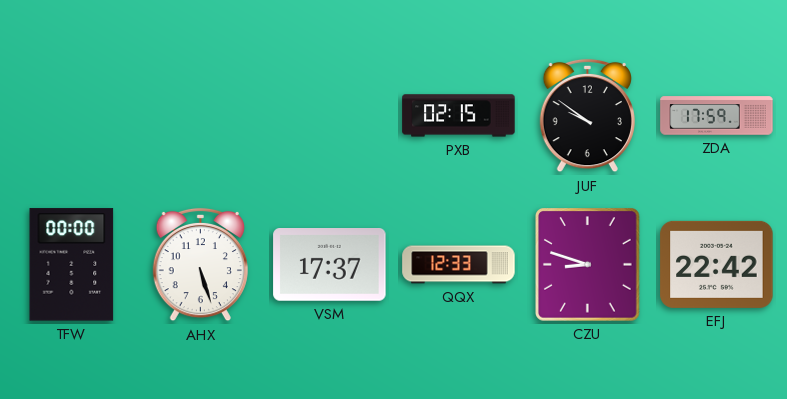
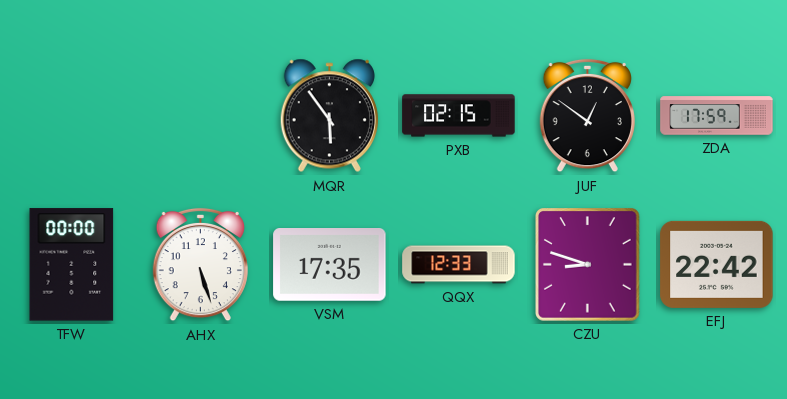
MQR: none -> 5:54 (329, 116)
JUF: 9:51 -> 12:51 (587, 116)
VSM: 17:37 -> 17:35 (330, 265)
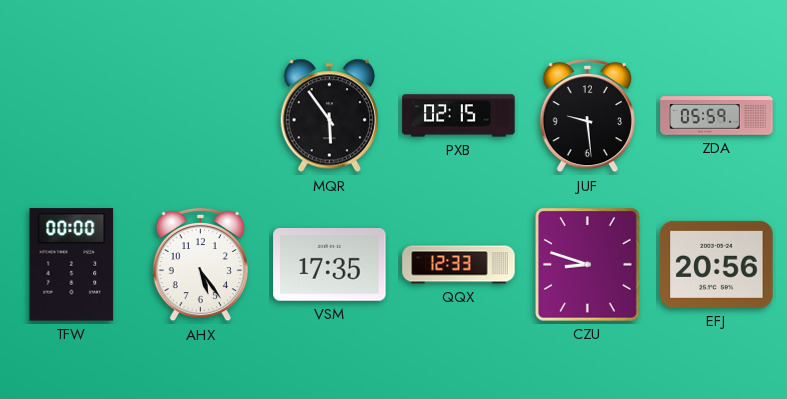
JUF: 12:51 -> 9:29 (587, 116)
ZDA: 17:59 -> 05:59 (717, 116)
AHX: 5:27 -> 5:24 (200, 265)
EFJ: 22:42 -> 20:56 (717, 264)
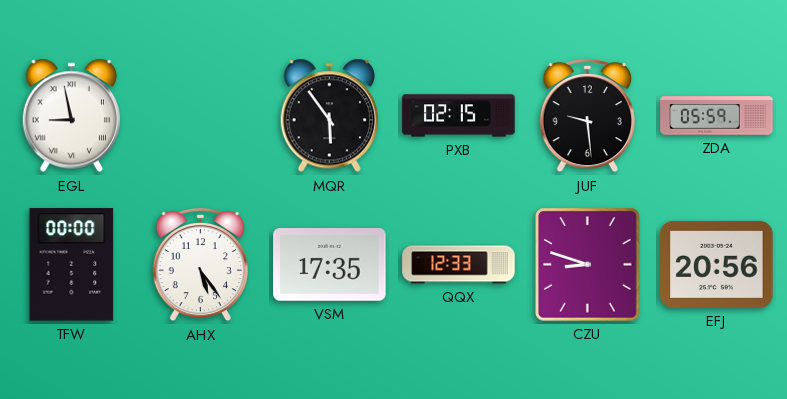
EGL: none -> 8:58 (71, 116)
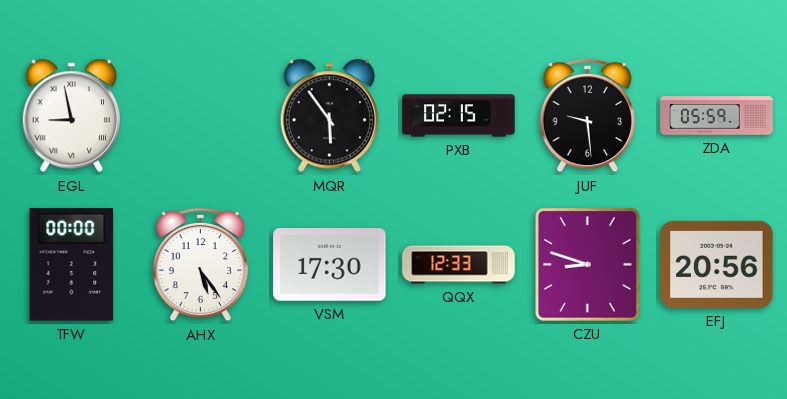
VSM: 17:35 -> 17:30 (330, 265)
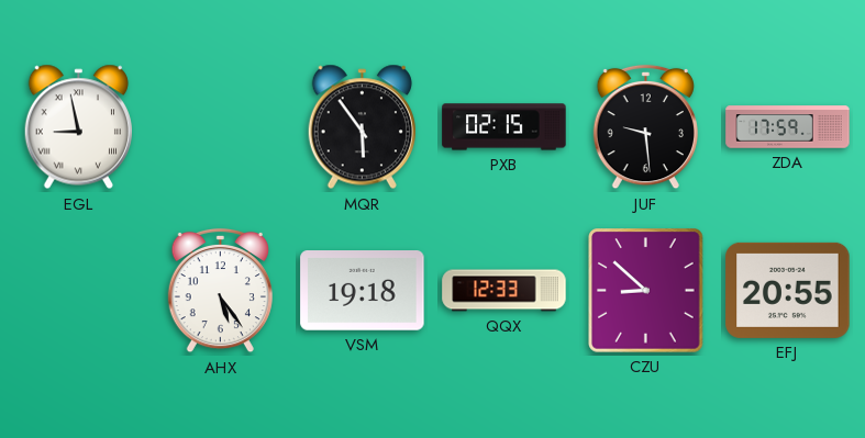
ZDA: 05:59 -> 17:59 (788, 127)
TFW: 00:00 -> none (72, 265)
VSM: 17:30 -> 19:18 (363, 291)
CZU: 8:48 -> 8:52 (646, 291)
EFJ: 20:56 -> 20:55 (788, 290)
